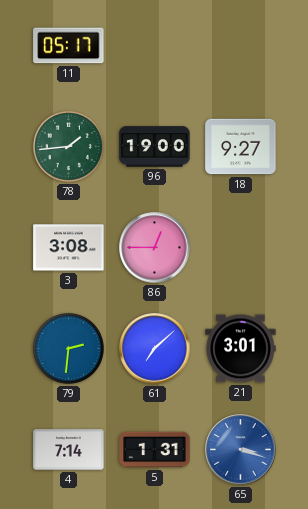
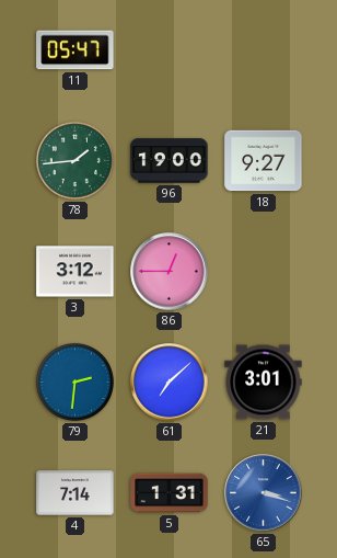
11: 05:17 -> 05:47 (75, 50)
3: 3:08 -> 3:12 (75, 272)
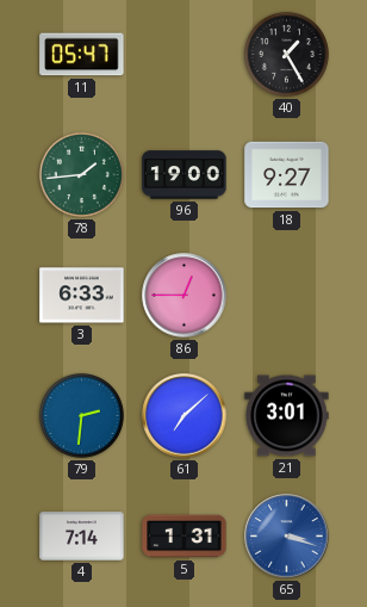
40: none -> 1:25 (286, 54)
3: 3:12 -> 6:33 (82, 296)
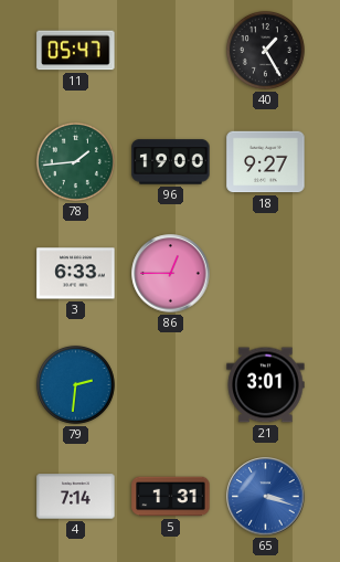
61: 7:08 -> none (185, 416)
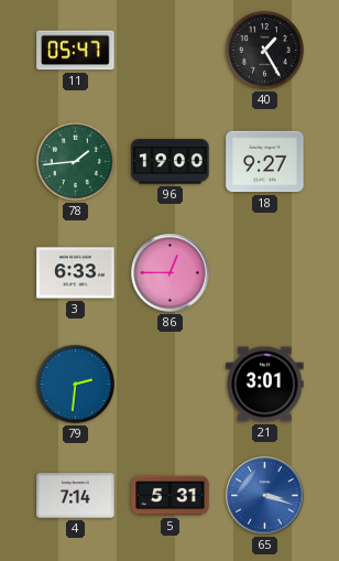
5: 1:31 -> 5:31 (171, 496)
